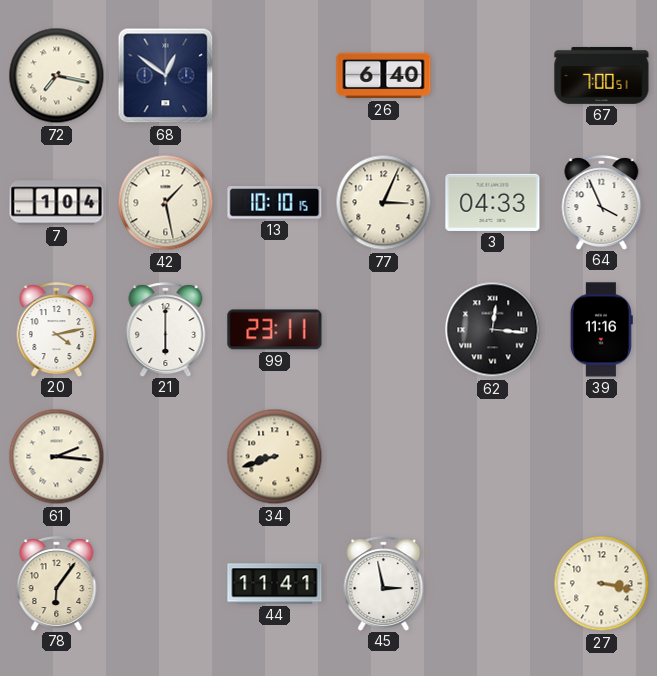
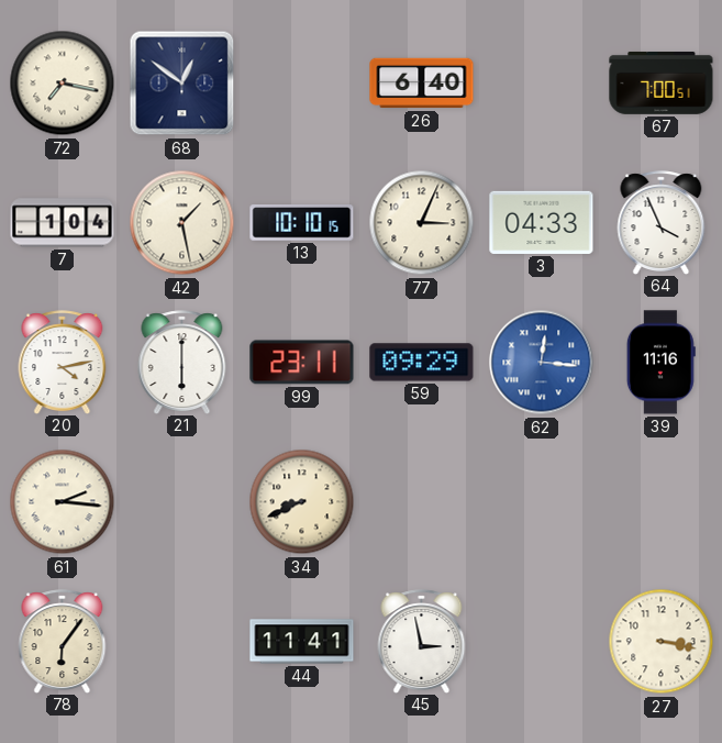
59: none -> 09:29 (422, 363)
62 dial: black -> blue (542, 363)
34: 8:42 -> 8:41 (302, 502)
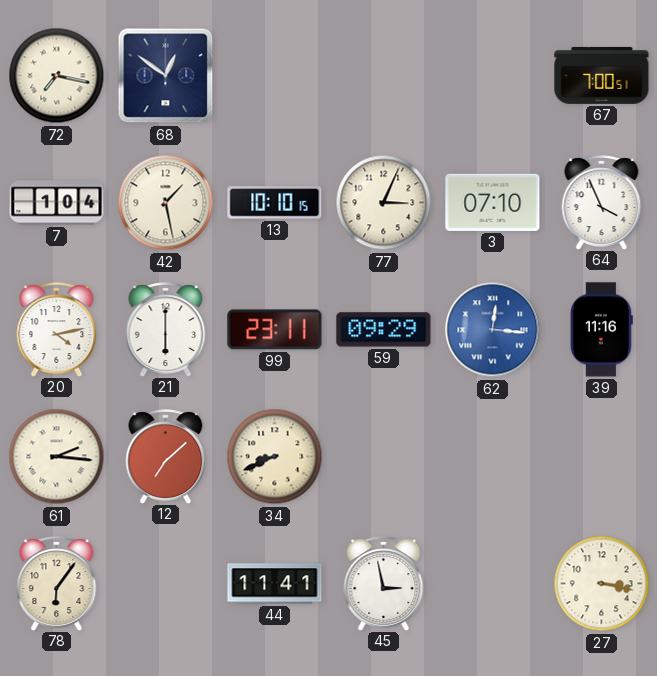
26: 6:40 -> none (422, 84)
3: 04:33 -> 07:10 (493, 202)
12: none -> 7:08 (166, 456)
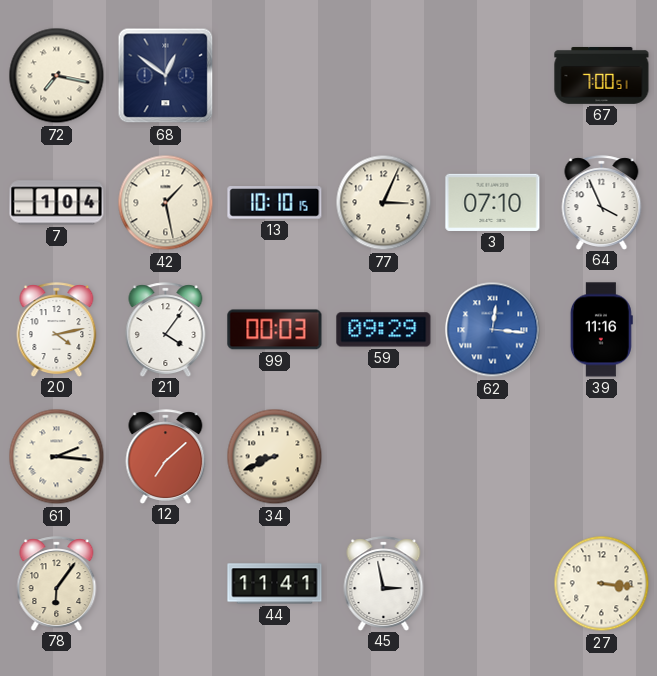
21: 6:00 -> 4:06 (166, 329)
99: 23:11 -> 00:03 (275, 330)
27: 3:17 -> 3:16 (602, 584)
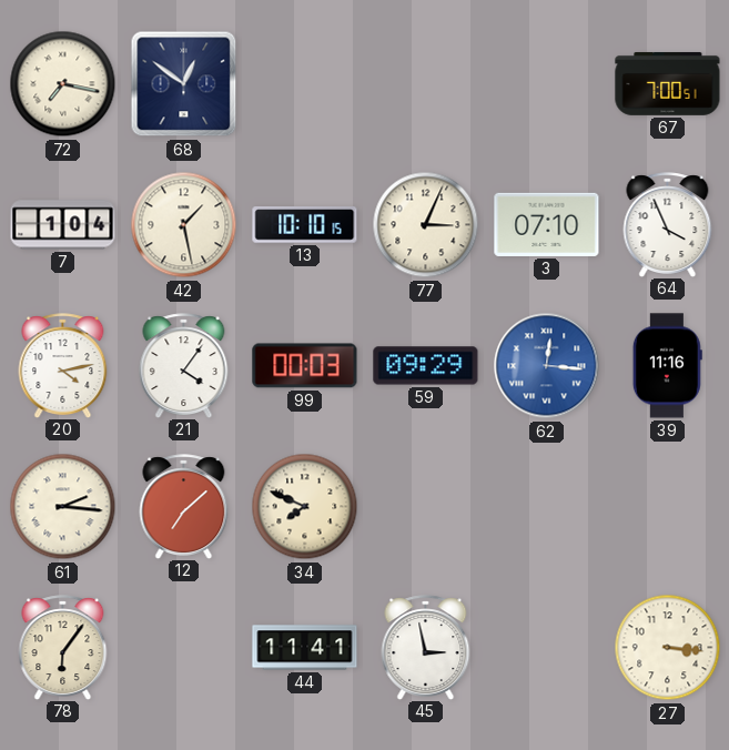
34: 8:41 -> 7:49 (305, 507)
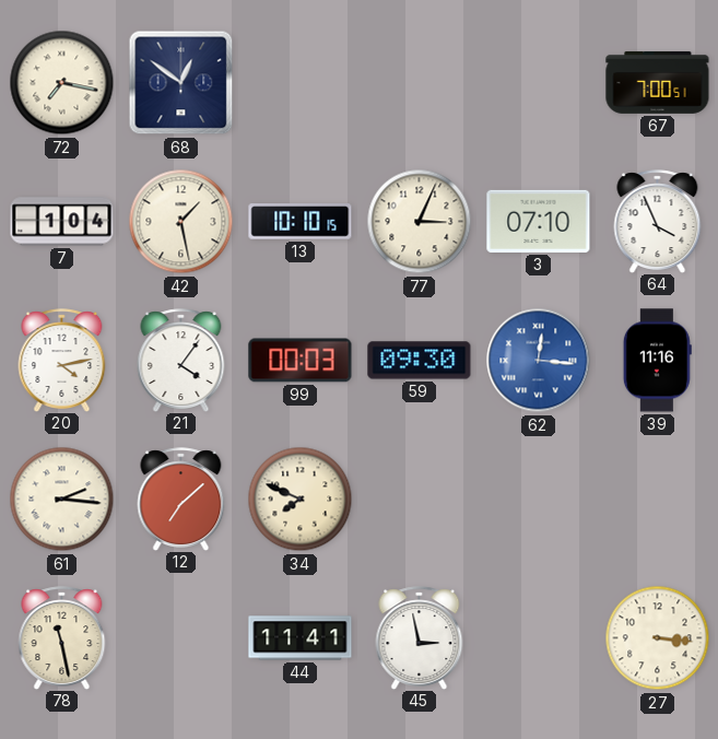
59: 09:29 -> 09:30 (420, 361)
78: 6:06 -> 11:28 (62, 637)
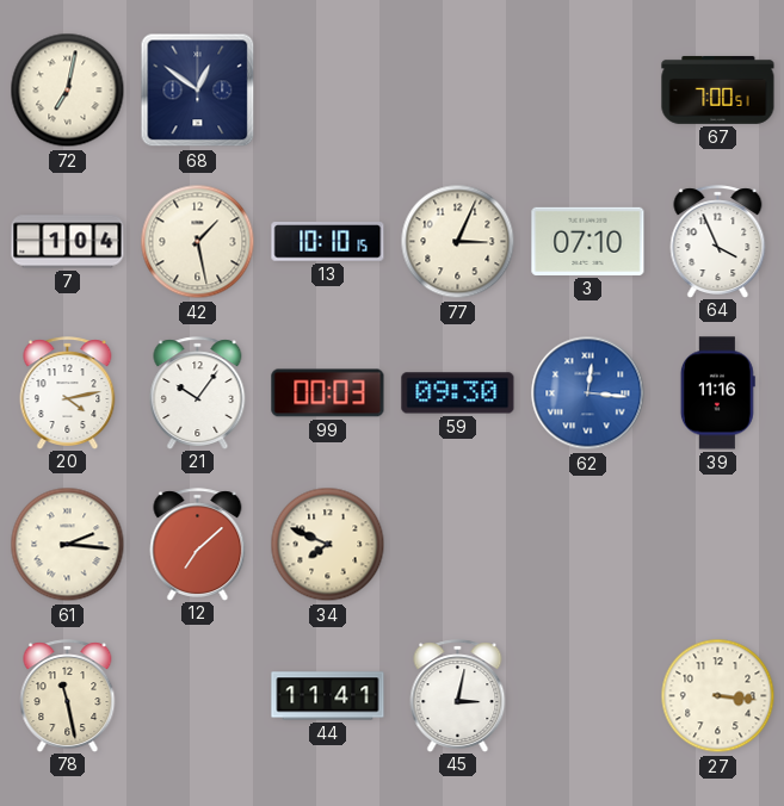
72: 7:17 -> 7:02 (68, 91)
21: 4:06 -> 10:06 (198, 392)
45: 2:58 -> 3:02 (458, 695)
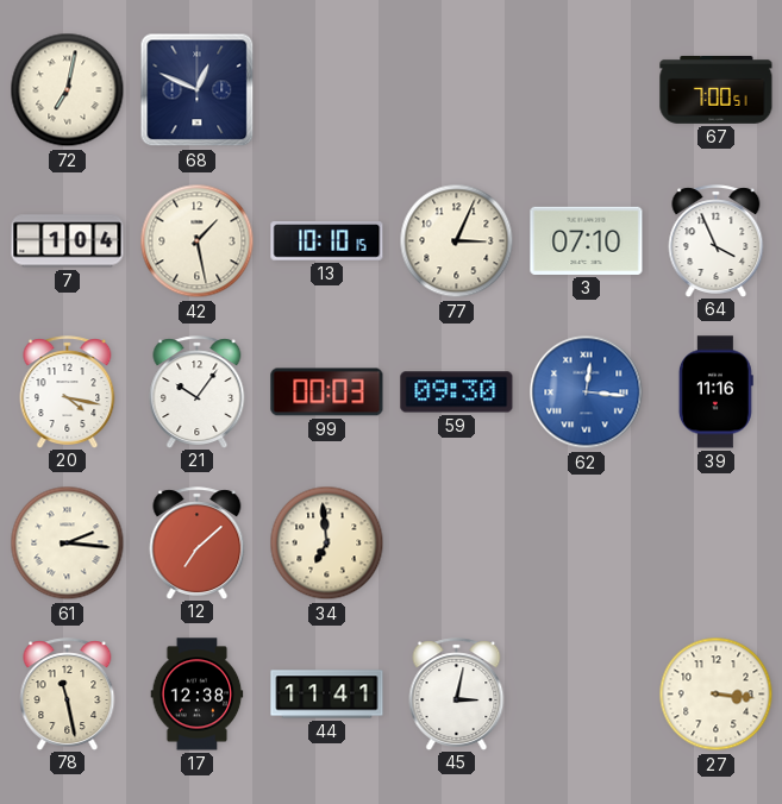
68: 12:51 -> 12:49 (198, 90)
20: 4:13 -> 4:17 (68, 391)
34: 7:49 -> 6:59 (327, 544)
17: none -> 12:38 (198, 695)
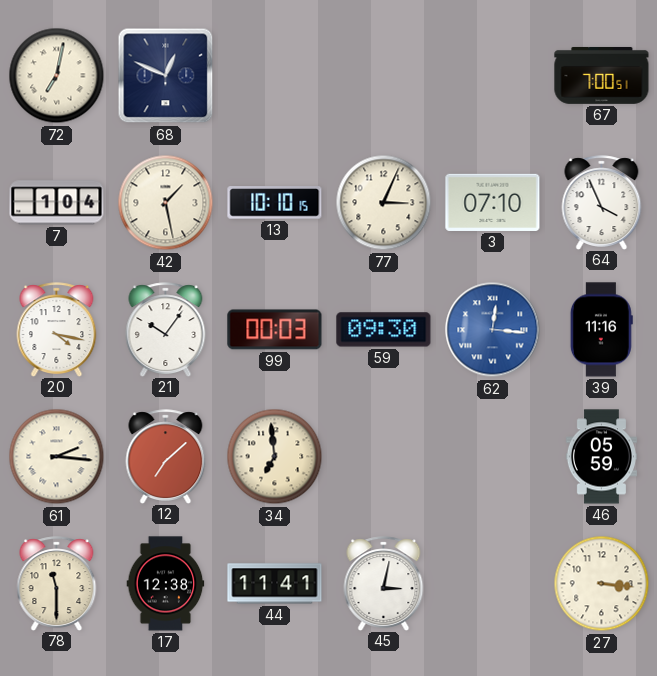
46: none -> 05:59 (601, 457)
78: 11:28 -> 11:30 (57, 583)
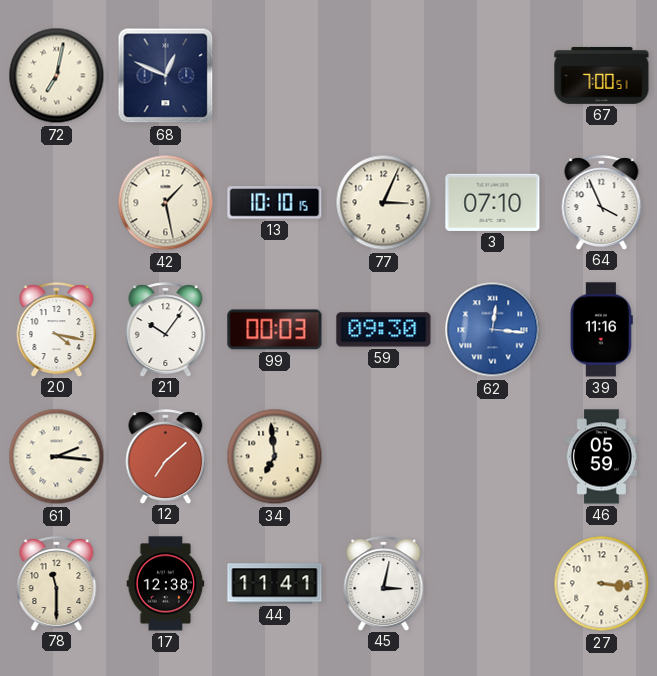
7: 1:04 -> none (57, 203)
